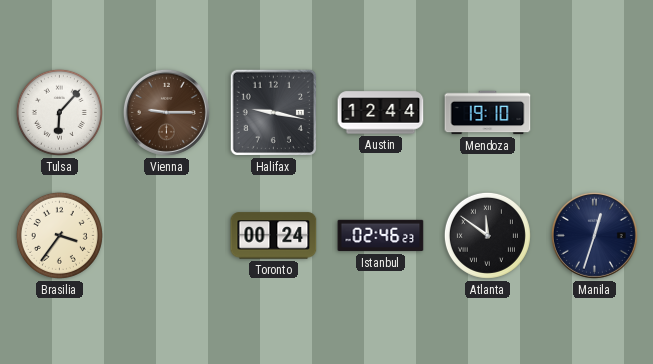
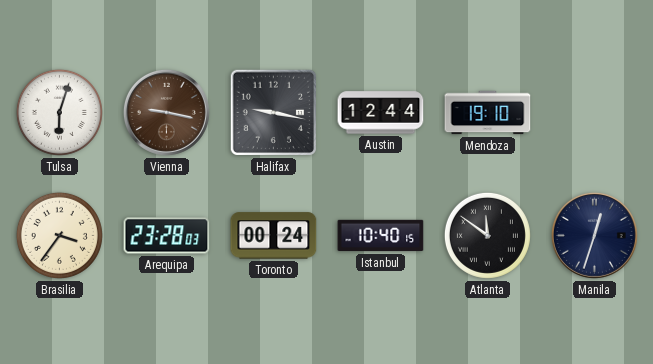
Tulsa: 6:07 -> 6:03 (59, 112)
Vienna: 9:15 -> 9:17 (166, 112)
Arequipa: none -> 23:28 (167, 236)
Istanbul: 02:46 -> 10:40 (381, 236)
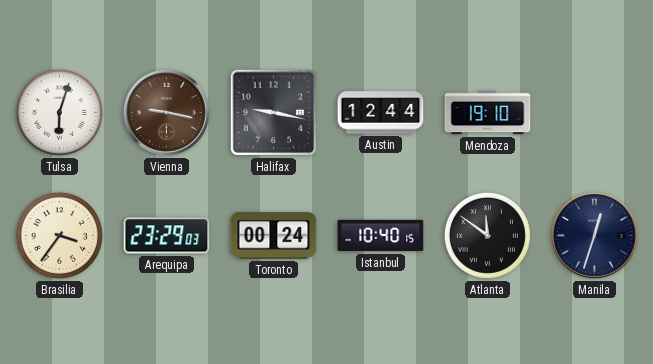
Arequipa: 23:28 -> 23:29 (167, 236)
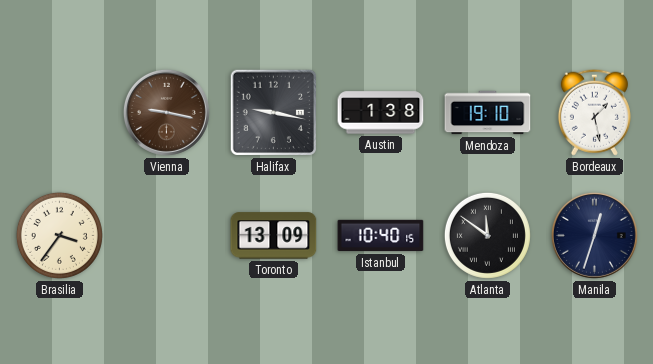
Tulsa: 6:03 -> none (59, 112)
Austin: 12:44 -> 1:38 (381, 113)
Bordeaux: none -> 1:28 (594, 112)
Arequipa: 23:29 -> none (167, 236)
Toronto: 00:24 -> 13:09 (274, 236)
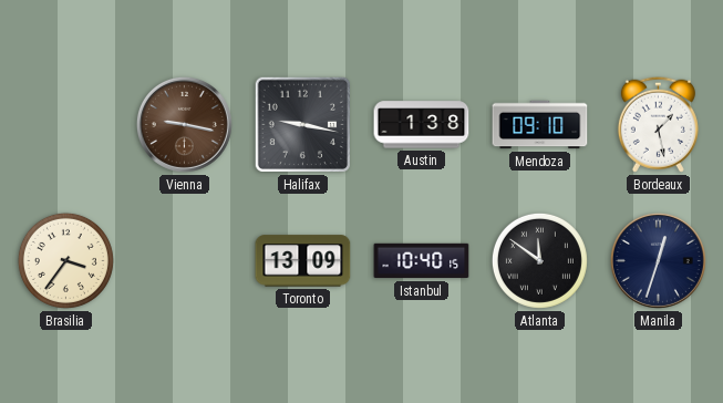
Mendoza: 19:10 -> 09:10 (540, 125)
